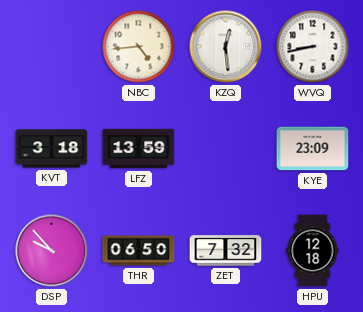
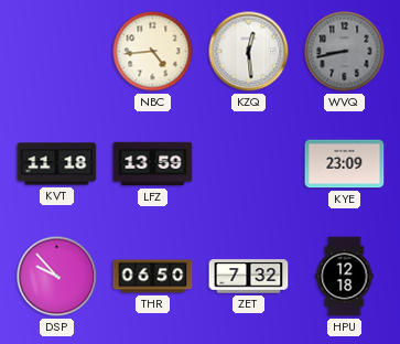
WVQ dial: white -> grey (345, 52)
KVT: 3:18 -> 11:18 (57, 164)
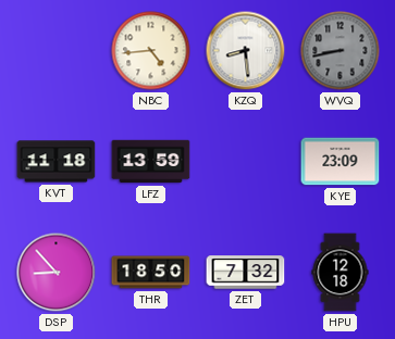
KZQ: 12:29 -> 8:29 (246, 51)
DSP: 9:53 -> 8:53 (57, 273)
THR: 06:50 -> 18:50 (151, 273)
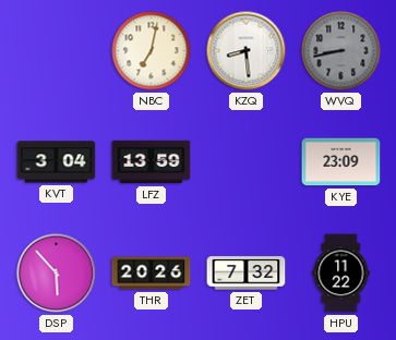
NBC: 4:44 -> 7:02 (152, 51)
KVT: 11:18 -> 3:04 (57, 162)
DSP: 8:53 -> 5:53 (57, 274)
THR: 18:50 -> 20:26 (152, 274)
HPU: 12:18 -> 11:22 (341, 274)
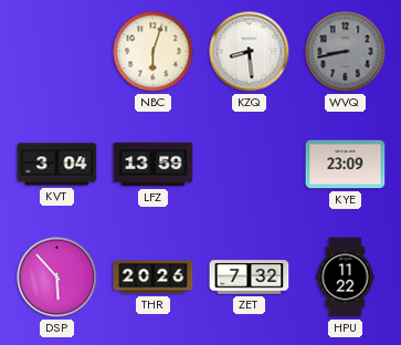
NBC: 7:02 -> 6:03 (154, 52)
